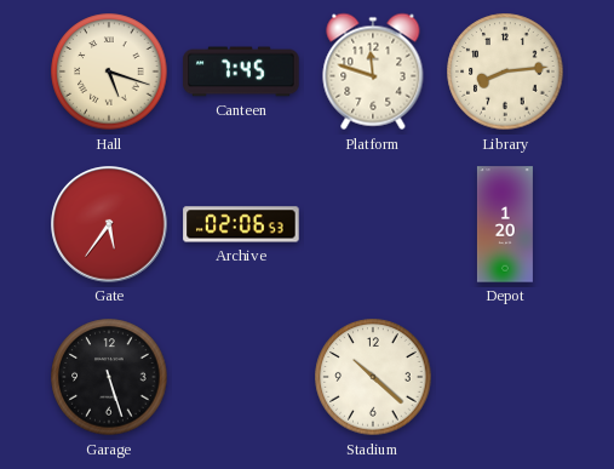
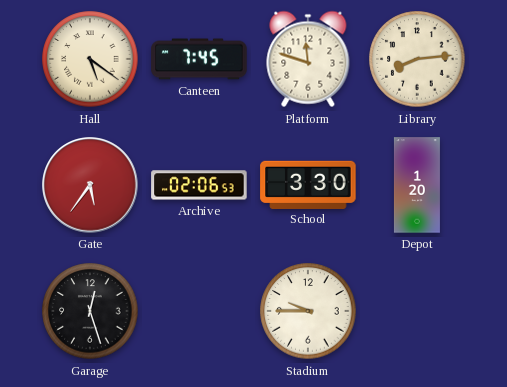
Hall: 5:18 -> 5:21 (90, 59)
School: none -> 3:30 (308, 184)
Garage: 5:27 -> 12:27 (90, 311)
Stadium: 10:22 -> 9:45 (308, 311)
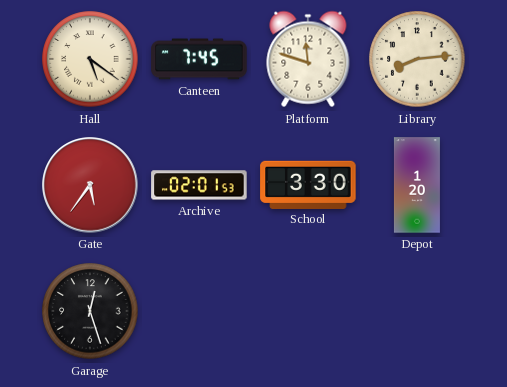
Archive: 02:06 -> 02:01 (199, 185)
Stadium: 9:45 -> none (308, 311)
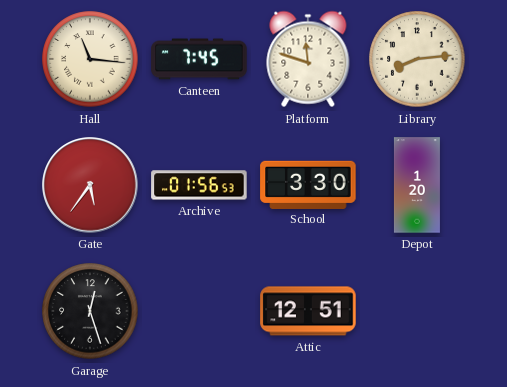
Hall: 5:21 -> 11:16 (90, 59)
Archive: 02:01 -> 01:56 (199, 185)
Attic: none -> 12:51 (308, 311)
